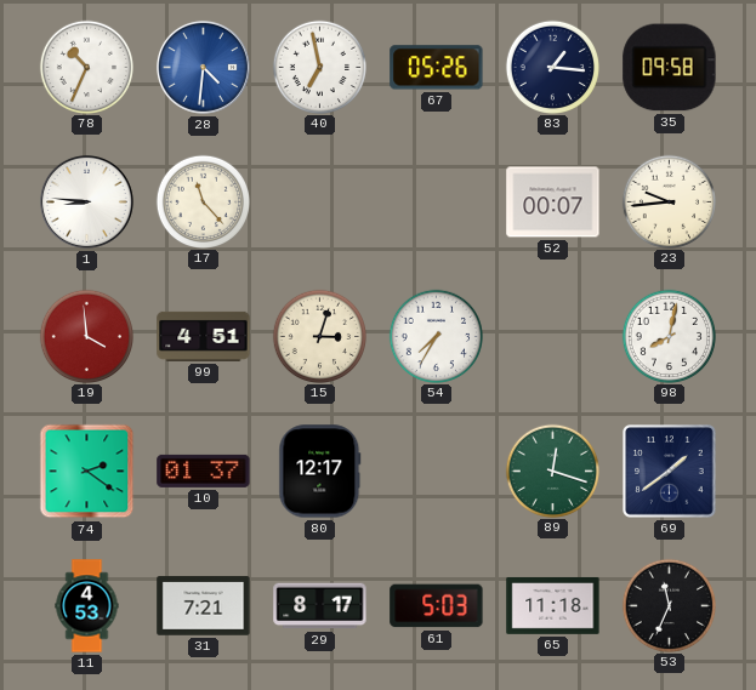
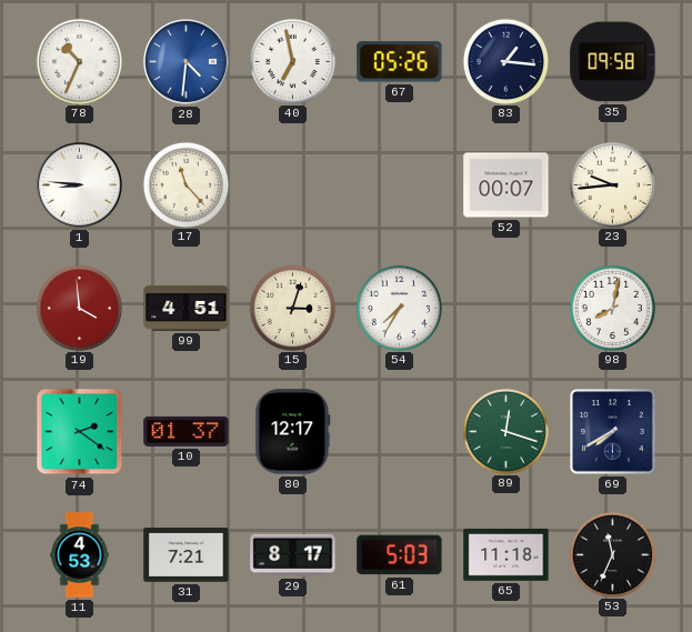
69: 1:39 -> 7:40 (613, 432)
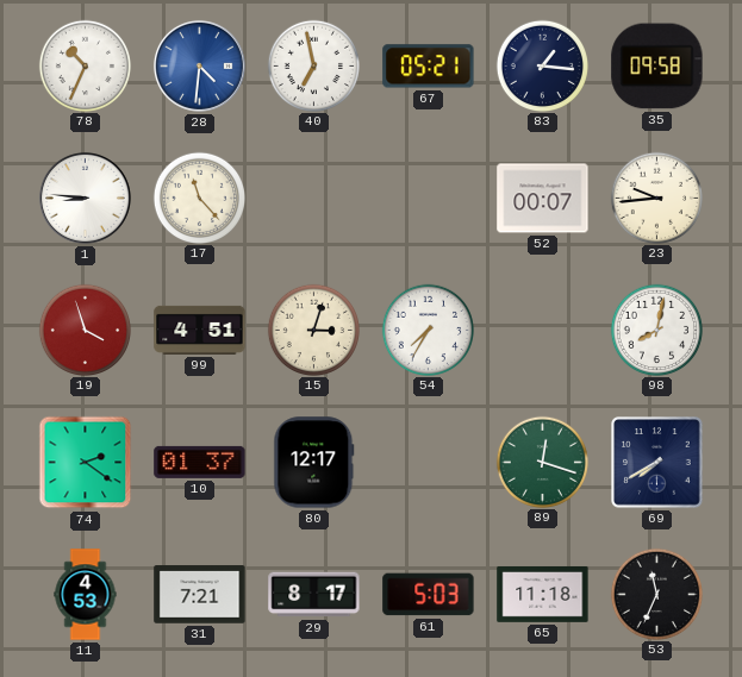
67: 05:26 -> 05:21 (429, 67)
19: 3:59 -> 3:57 (85, 330)
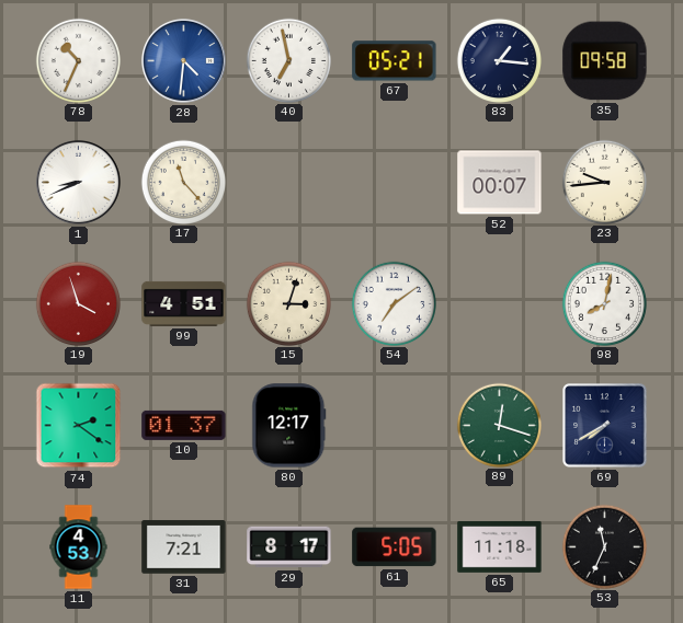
1: 8:46 -> 8:41 (78, 182)
54: 7:35 -> 7:09 (394, 303)
61: 5:03 -> 5:05 (395, 547)
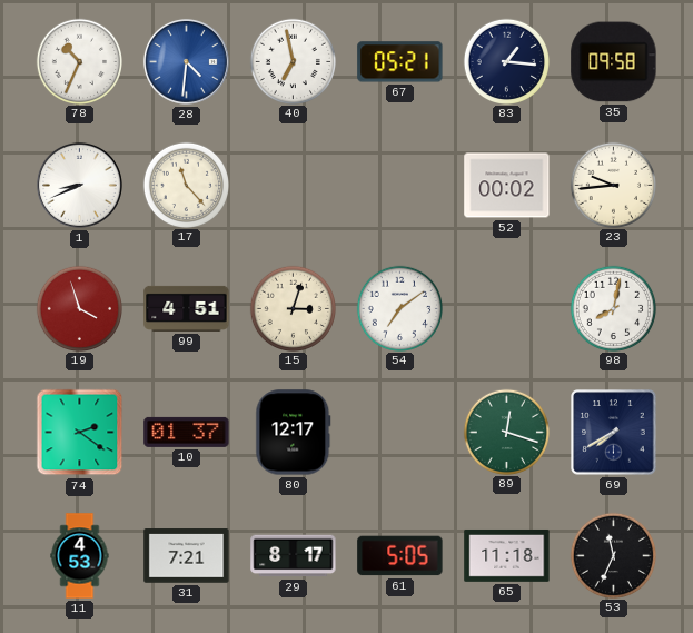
52: 00:07 -> 00:02 (507, 186)
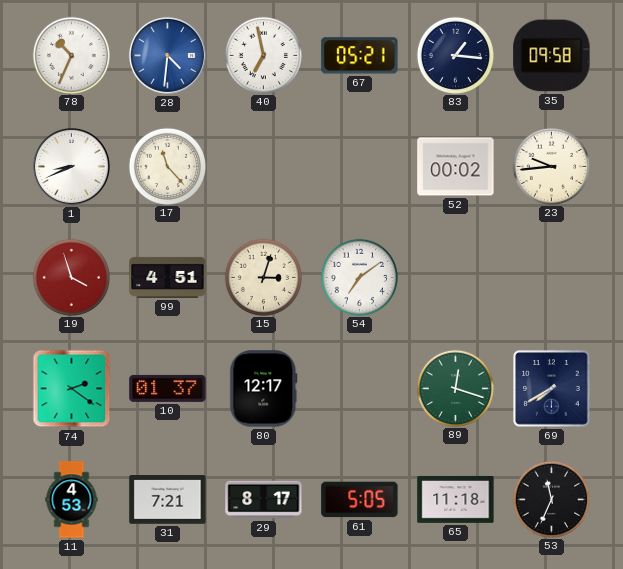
98: 8:02 -> none (613, 308)
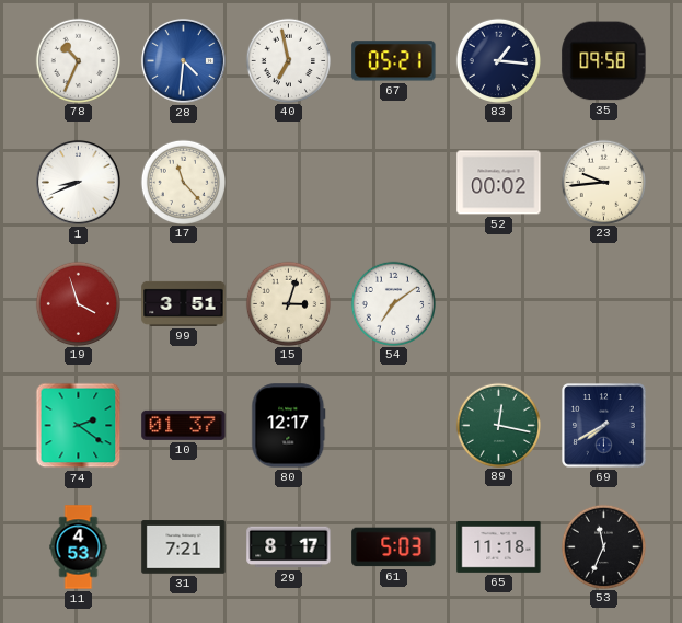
99: 4:51 -> 3:51 (184, 303)
89: 12:18 -> 12:17 (498, 425)
61: 5:05 -> 5:03 (394, 547)
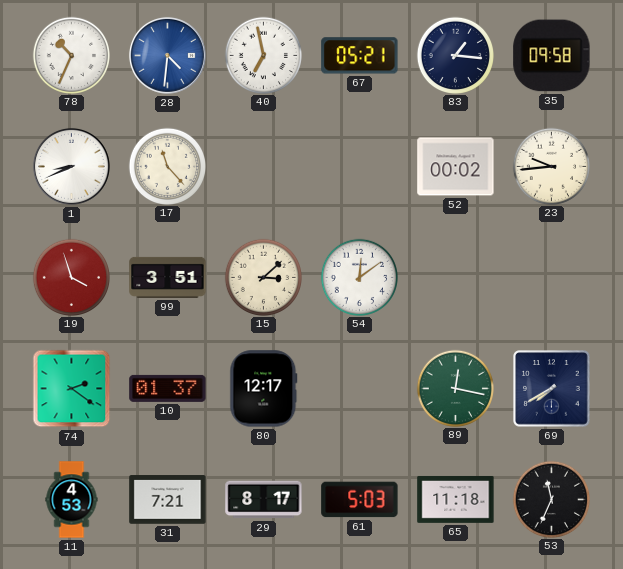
15: 3:03 -> 3:08 (263, 277)
54: 7:09 -> 12:09 (359, 277)
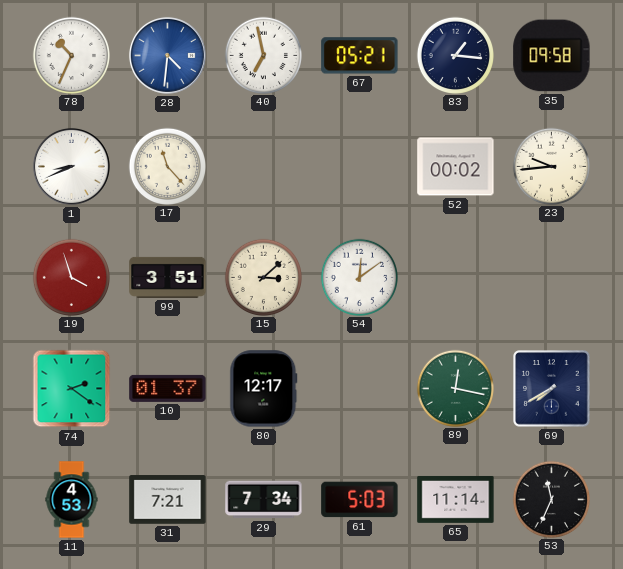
29: 8:17 -> 7:34 (264, 500)
65: 11:18 -> 11:14 (456, 500)
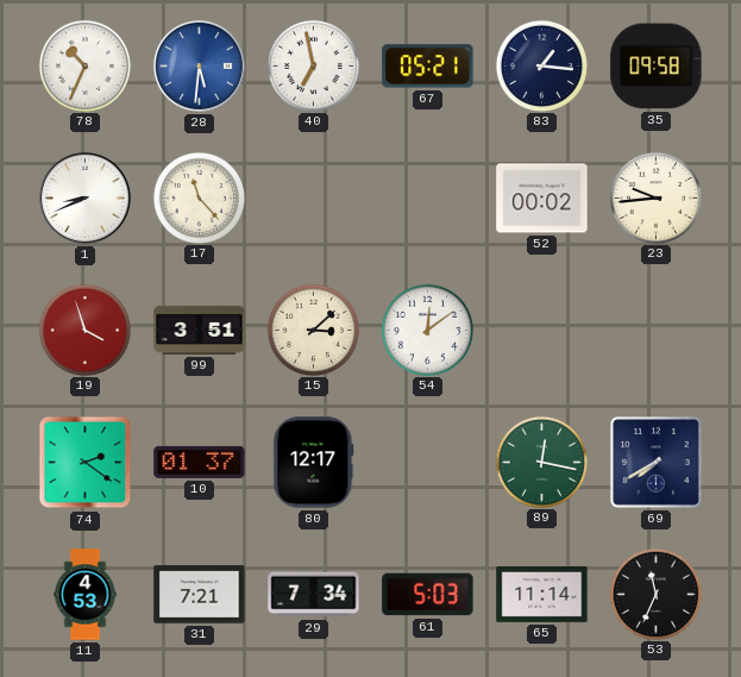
28: 4:31 -> 5:31 (199, 65)
